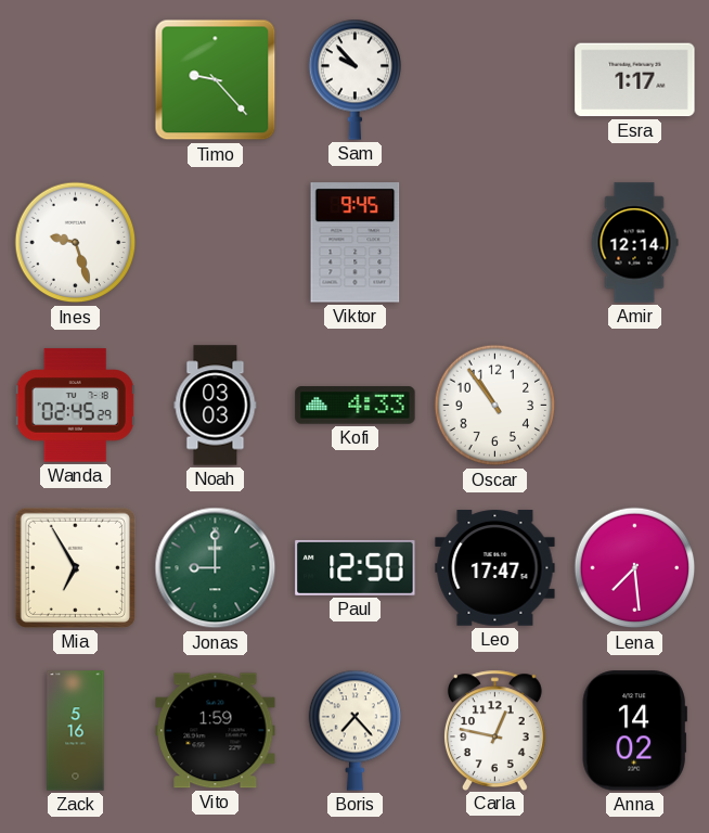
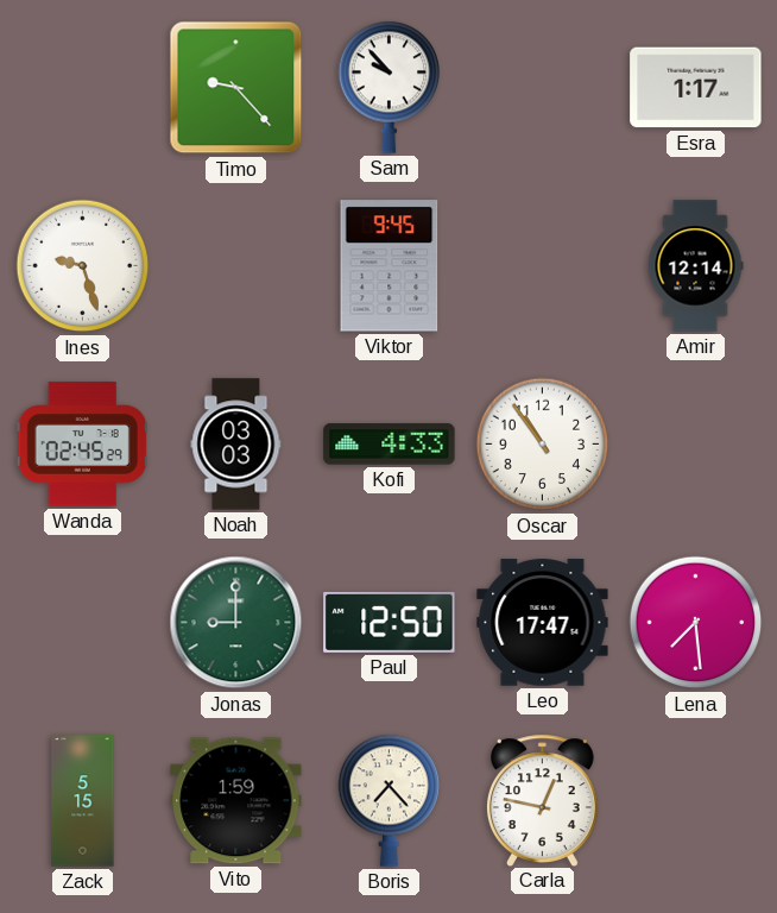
Mia: 6:55 -> none (75, 567)
Zack: 5:16 -> 5:15 (83, 801)
Anna: 14:02 -> none (634, 731)
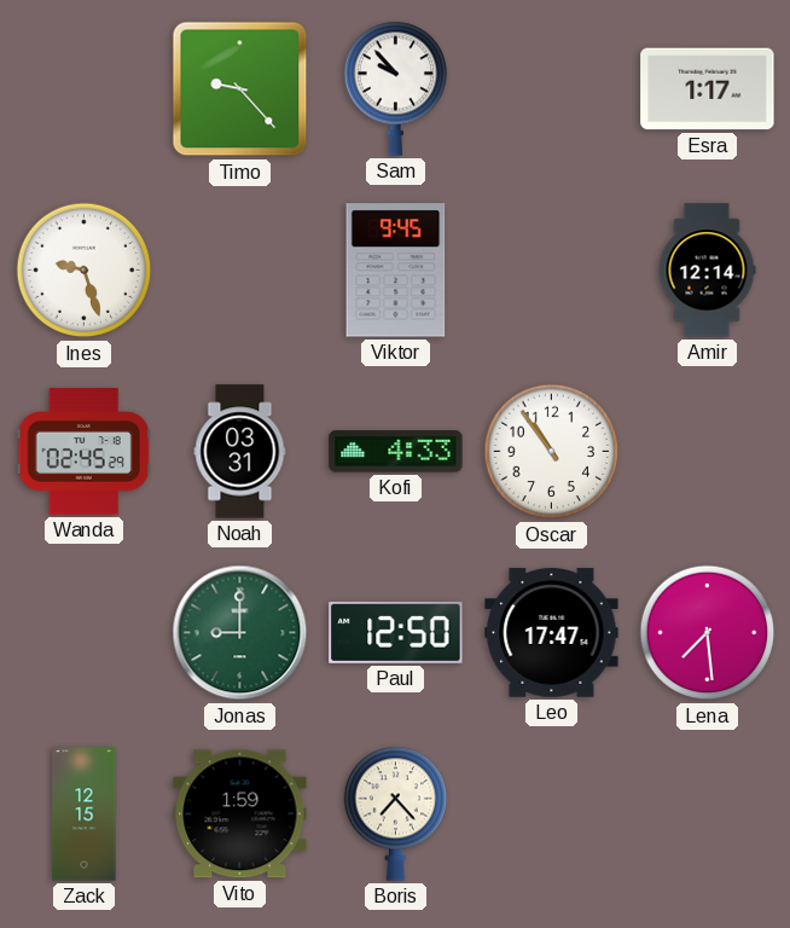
Noah: 03:03 -> 03:31 (240, 452)
Zack: 5:15 -> 12:15 (85, 814)
Carla: 12:47 -> none (542, 800)
